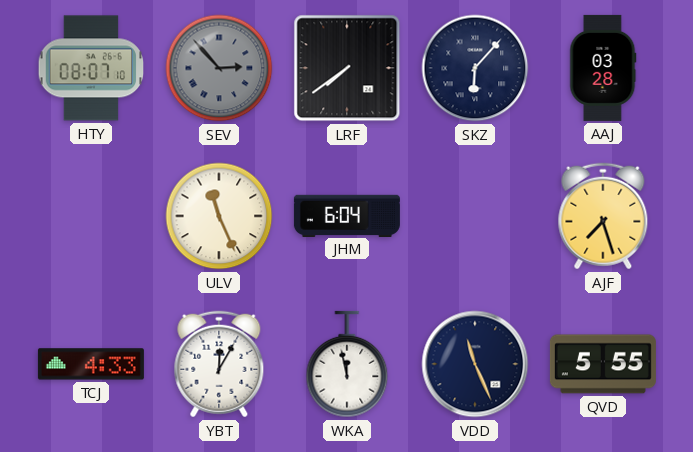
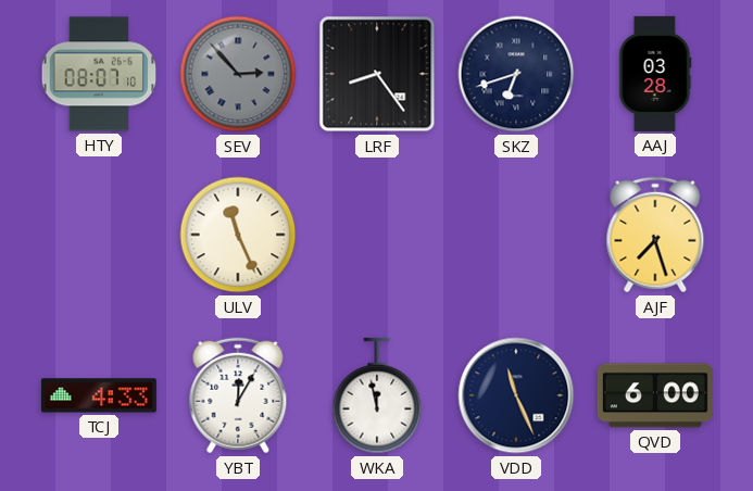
LRF: 7:39 -> 8:24 (377, 74)
SKZ: 6:07 -> 6:42 (516, 74)
JHM: 6:04 -> none (347, 215)
QVD: 5:55 -> 6:00 (655, 395)
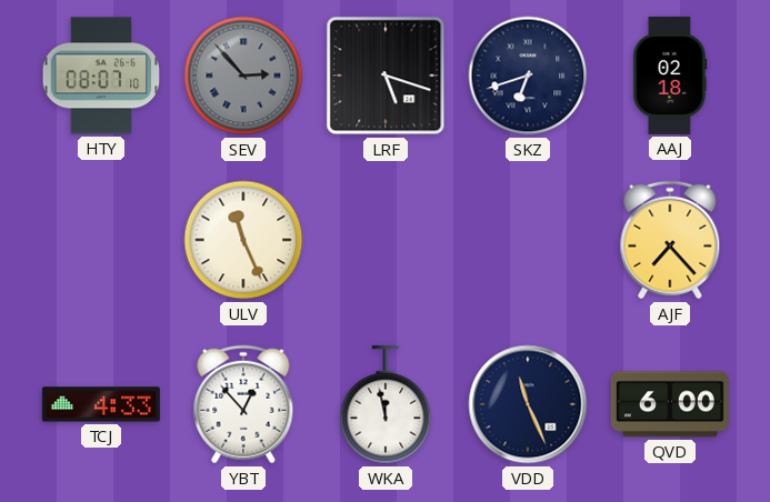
LRF: 8:24 -> 5:18 (386, 76)
AAJ: 03:28 -> 02:18 (670, 76)
AJF: 7:27 -> 7:23 (670, 240)
YBT: 12:05 -> 12:53 (243, 404)
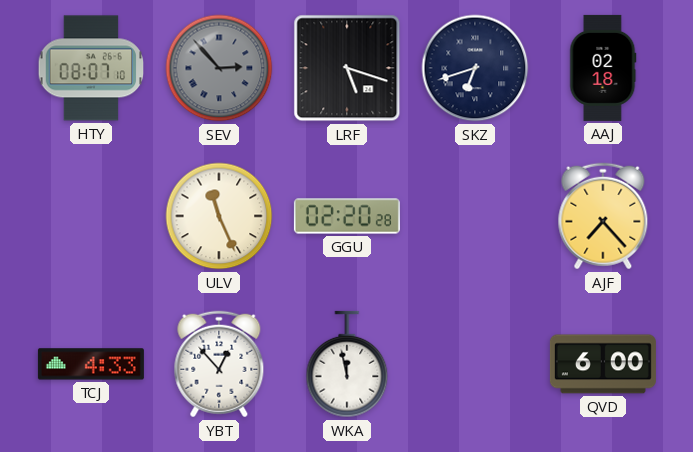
GGU: none -> 02:20 (347, 216)
VDD: 11:26 -> none (528, 404)
